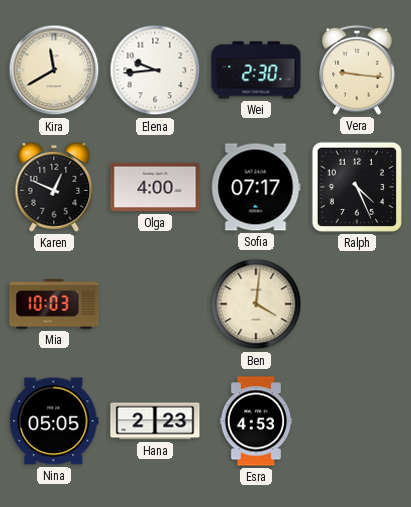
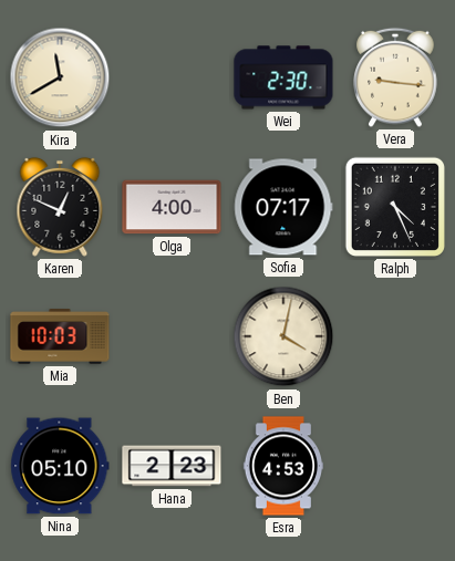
Elena: 9:44 -> none (155, 70)
Ben: 4:01 -> 4:02 (283, 336)
Nina: 05:05 -> 05:10 (60, 466)
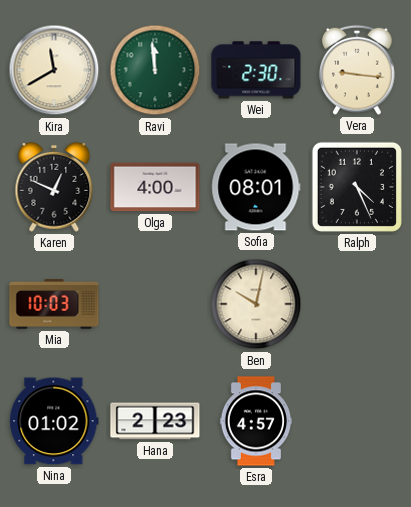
Ravi: none -> 11:59 (155, 70)
Sofia: 07:17 -> 08:01 (256, 187)
Ben: 4:02 -> 10:02 (256, 304)
Nina: 05:10 -> 01:02 (54, 421)
Esra: 4:53 -> 4:57 (255, 421)
